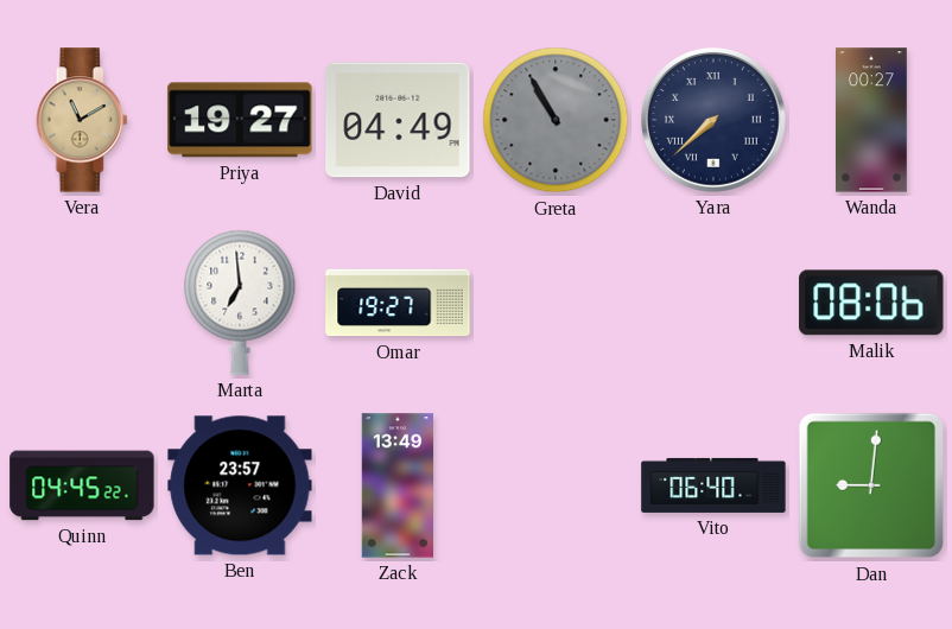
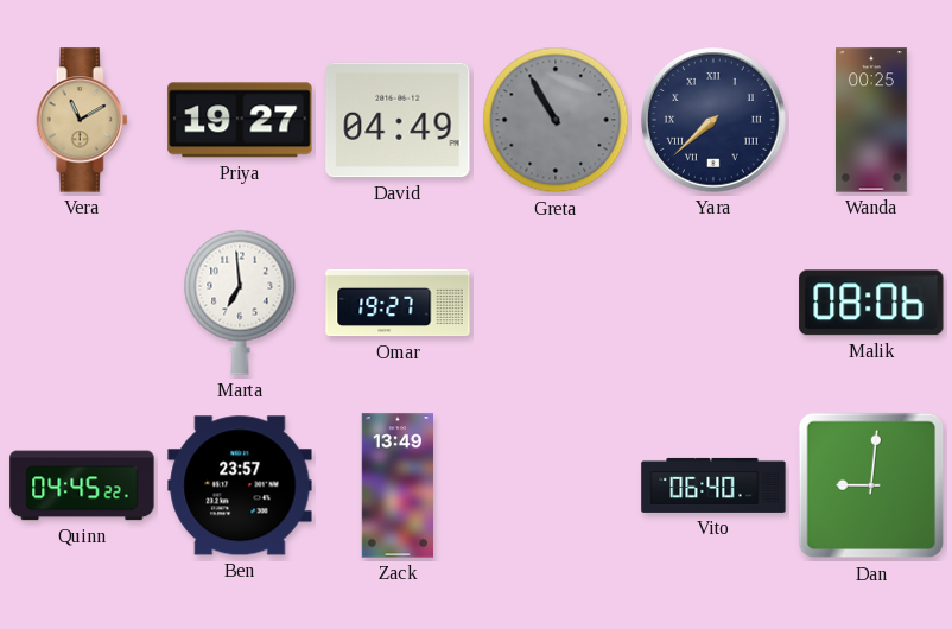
Wanda: 00:27 -> 00:25 (872, 120)
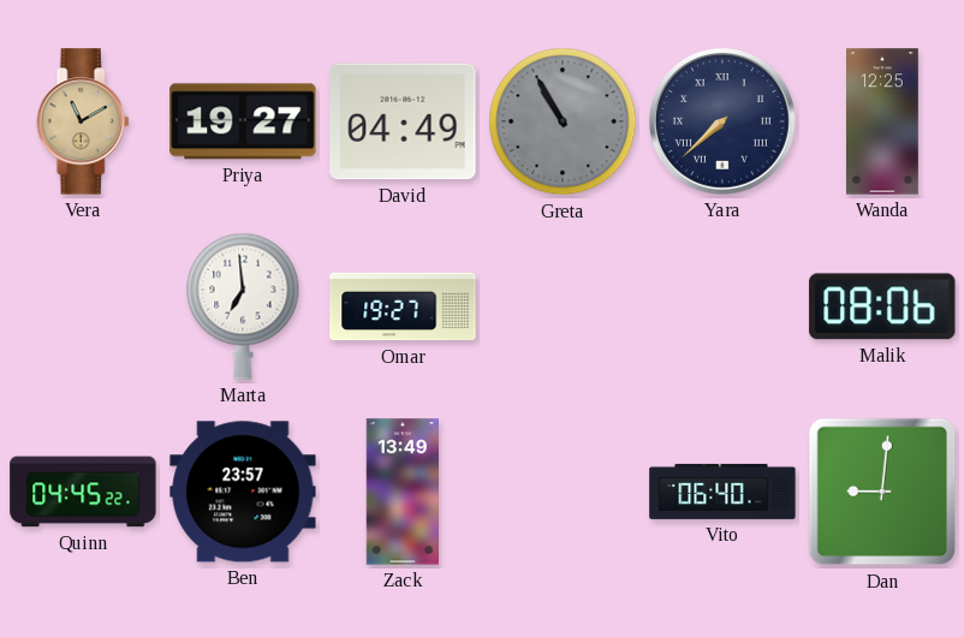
Wanda: 00:25 -> 12:25 (883, 121)
